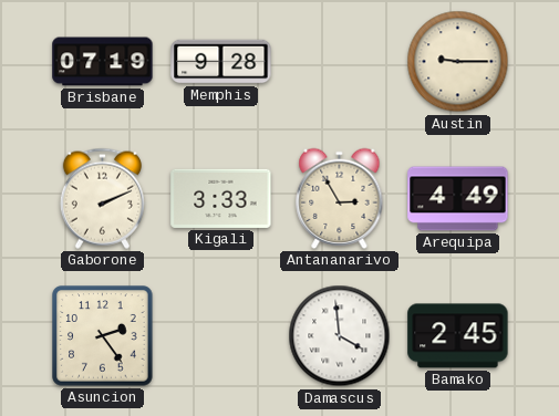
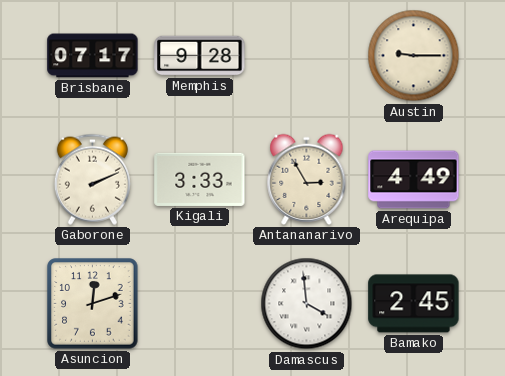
Brisbane: 07:19 -> 07:17 (93, 56)
Asuncion: 2:24 -> 12:12 (93, 304)
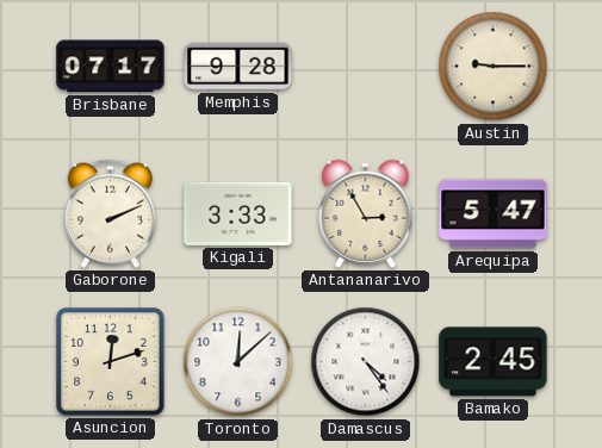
Arequipa: 4:49 -> 5:47 (494, 214)
Toronto: none -> 12:08 (238, 362)
Damascus: 3:59 -> 4:24 (366, 362)
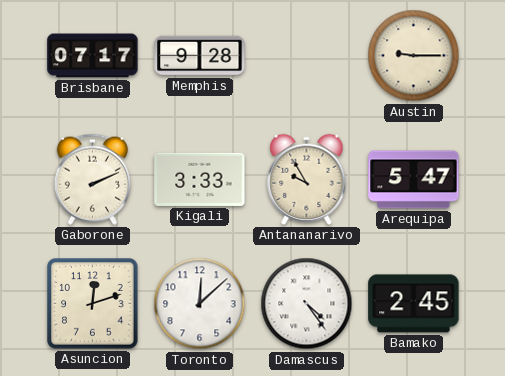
Antananarivo: 2:55 -> 9:55 (307, 179)
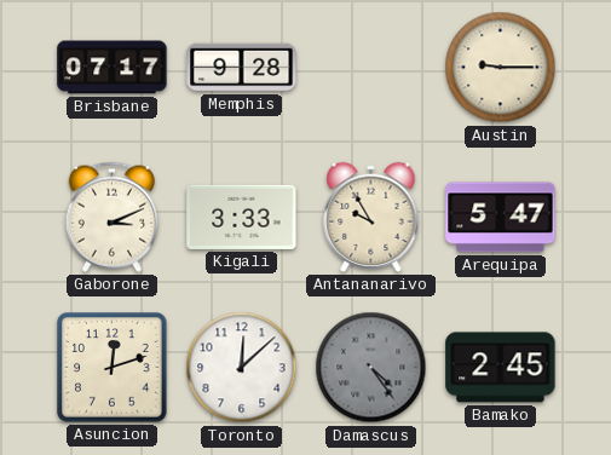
Gaborone: 2:11 -> 3:11 (111, 217)
Damascus dial: white -> grey (371, 368)
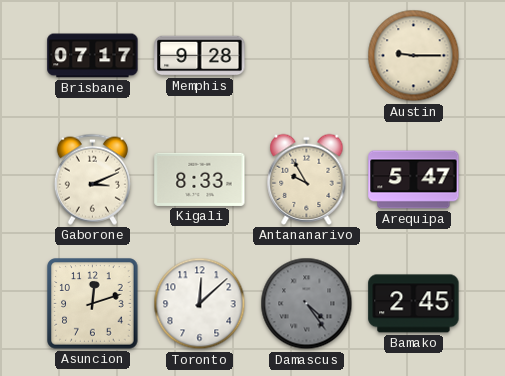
Kigali: 3:33 -> 8:33 (200, 179)
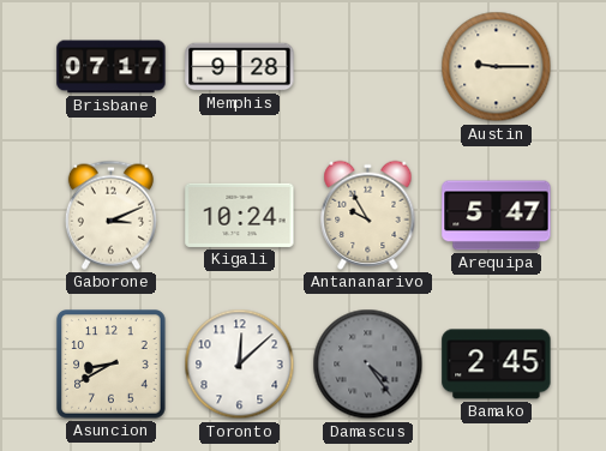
Kigali: 8:33 -> 10:24 (240, 215)
Asuncion: 12:12 -> 8:40 (112, 365)
